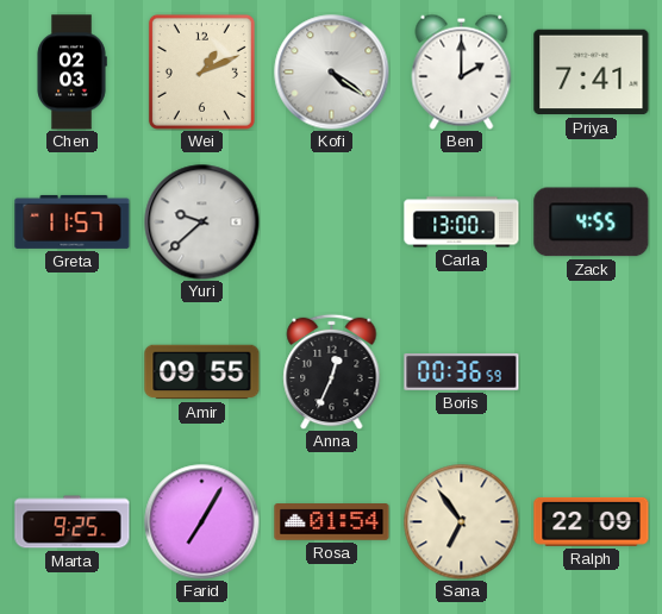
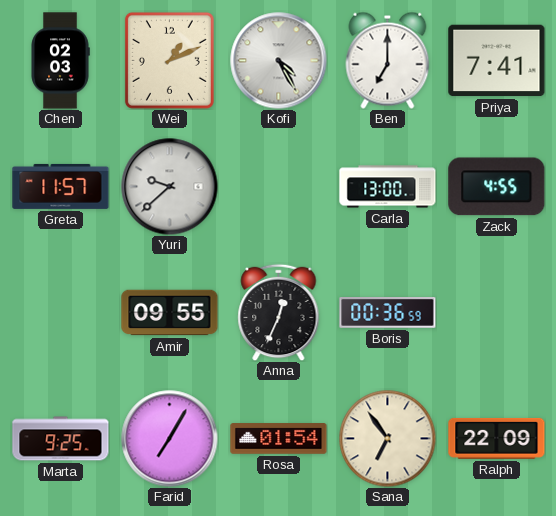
Kofi: 4:21 -> 4:25 (279, 61)
Ben: 2:00 -> 7:00 (388, 60)
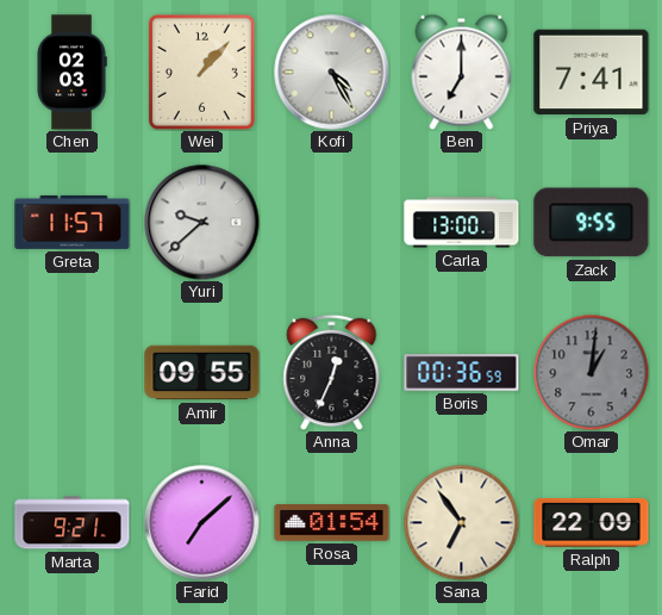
Wei: 1:11 -> 1:07 (201, 72)
Zack: 4:55 -> 9:55 (592, 223)
Omar: none -> 1:01 (591, 372)
Marta: 9:25 -> 9:21 (73, 523)
Farid: 7:05 -> 7:08 (202, 523)
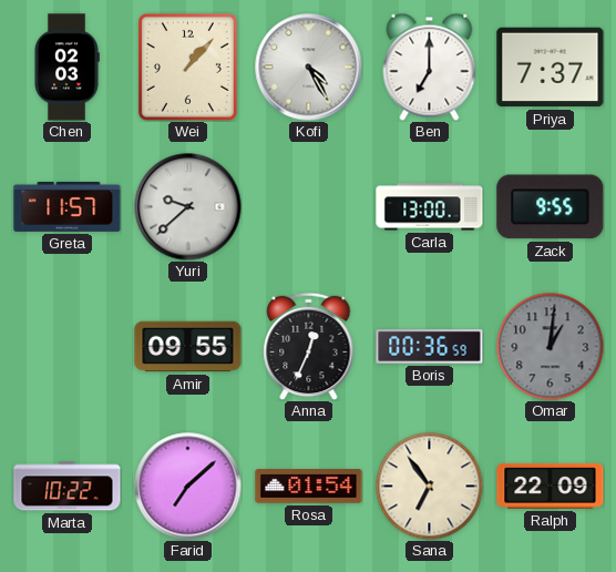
Priya: 7:41 -> 7:37 (551, 68)
Marta: 9:21 -> 10:22 (68, 487)
